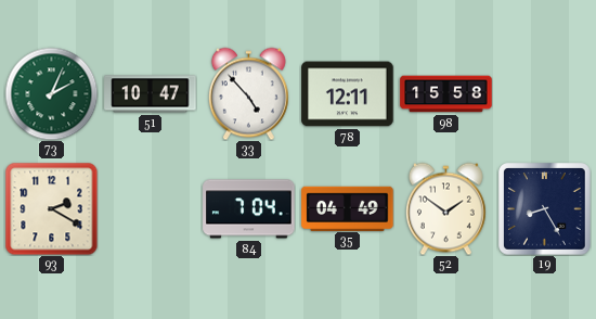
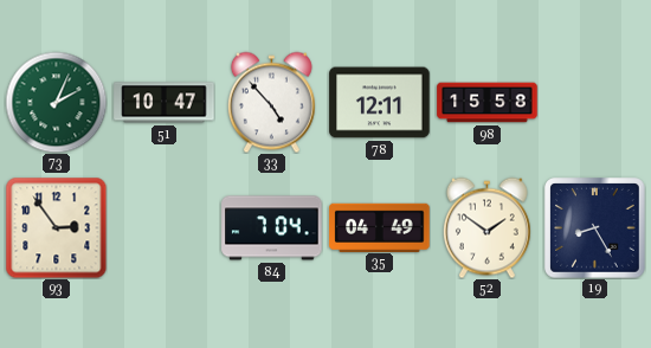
93: 2:20 -> 2:54 (56, 227)
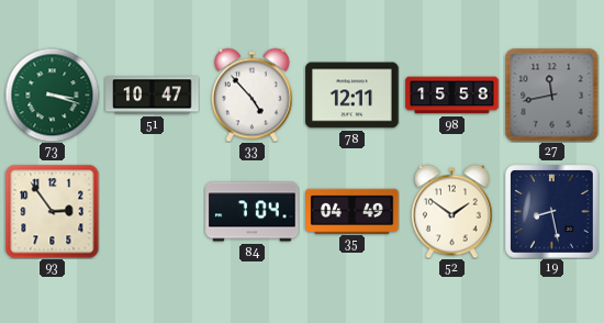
73: 2:04 -> 3:18 (52, 94)
27: none -> 11:43 (551, 94)
19: 8:25 -> 8:28 (552, 212)
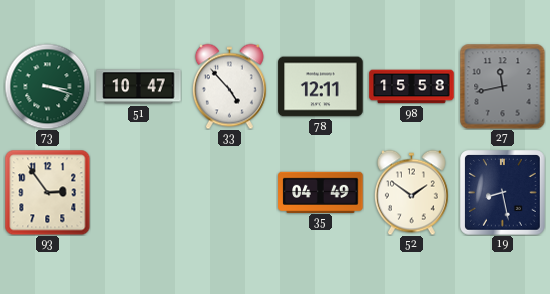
84: 7:04 -> none (253, 212)
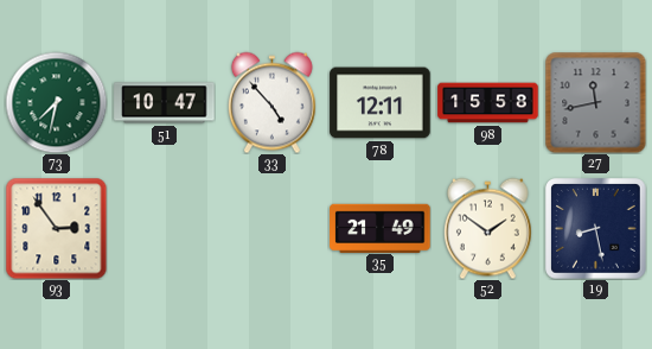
73: 3:18 -> 7:32 (56, 102)
35: 04:49 -> 21:49 (381, 228)
